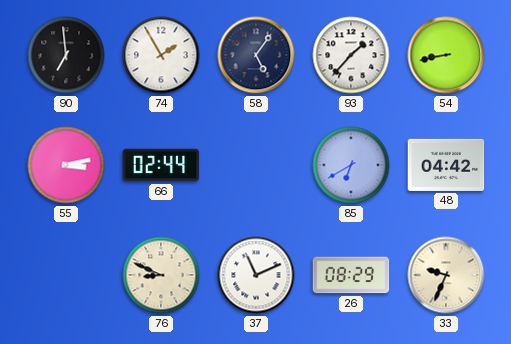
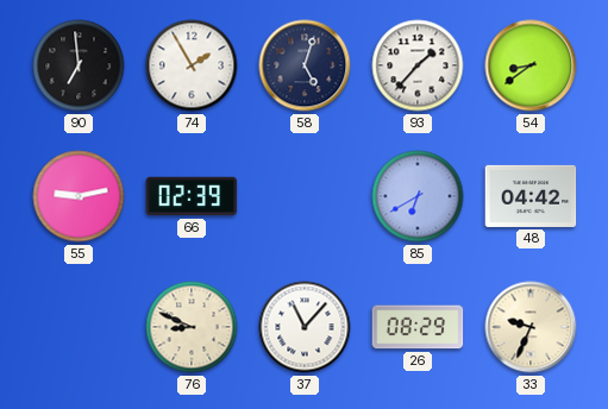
58: 5:06 -> 5:03 (305, 65)
54: 8:43 -> 8:39 (531, 65)
55: 3:13 -> 9:13 (79, 196)
66: 02:44 -> 02:39 (192, 196)
37: 11:11 -> 11:07 (305, 327)
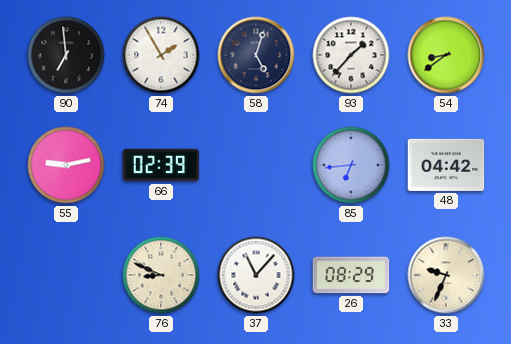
85: 6:40 -> 6:44 (351, 165)
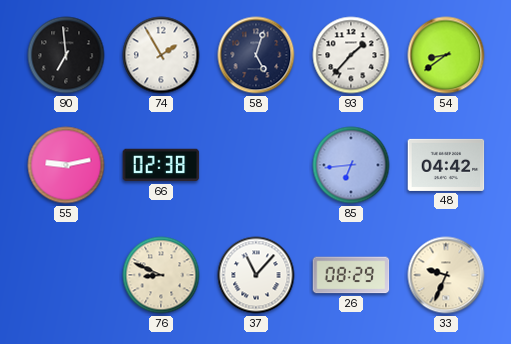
66: 02:39 -> 02:38 (161, 165)
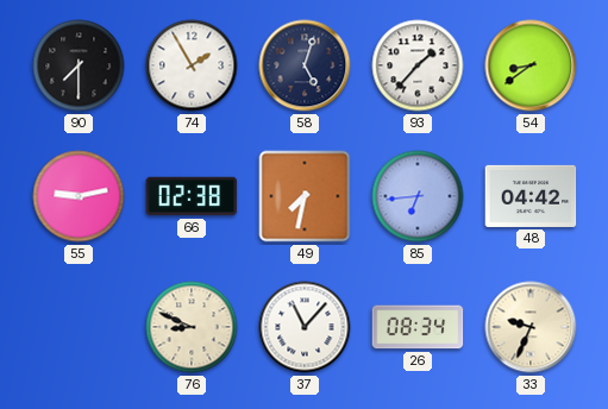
90: 6:59 -> 7:30 (79, 65)
49: none -> 7:32 (305, 196)
26: 08:29 -> 08:34 (418, 327)
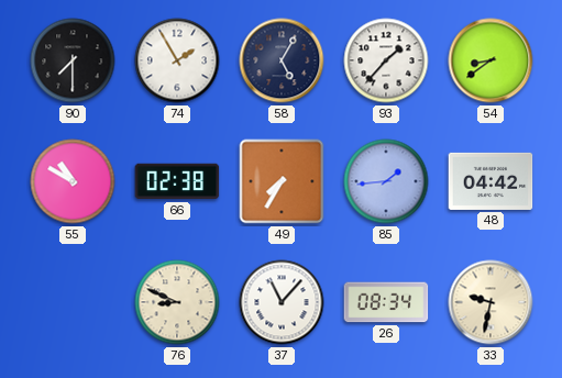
58: 5:03 -> 5:05 (282, 60)
55: 9:13 -> 10:50 (73, 181)
49: 7:32 -> 7:35 (282, 181)
85: 6:44 -> 1:44 (386, 181)
33: 9:34 -> 9:32 (491, 302)
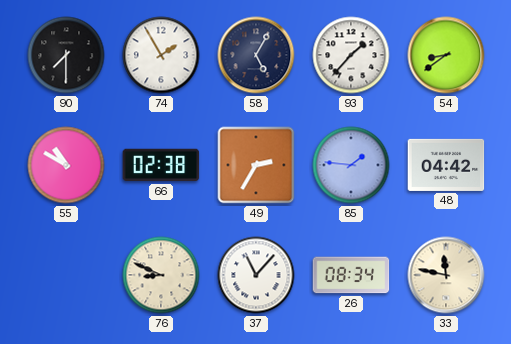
49: 7:35 -> 2:35 (256, 165)
85: 1:44 -> 1:46 (351, 165)
33: 9:32 -> 11:47 (446, 275)
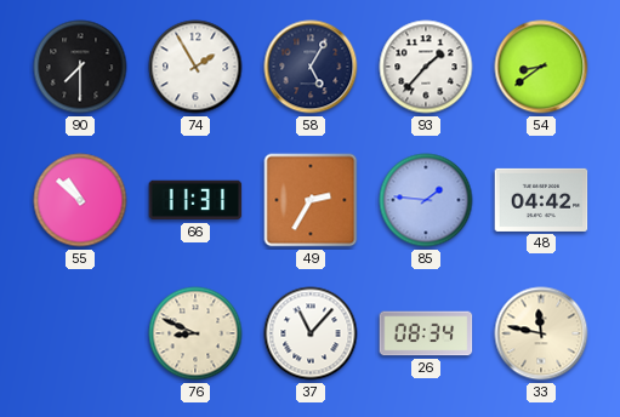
55: 10:50 -> 10:52 (80, 200)
66: 02:38 -> 11:31 (195, 200)
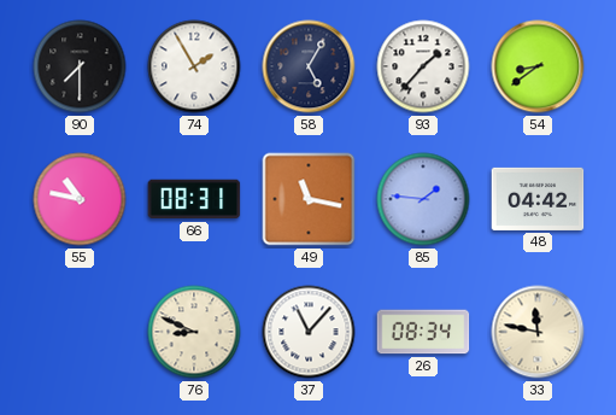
55: 10:52 -> 10:47 (80, 199)
66: 11:31 -> 08:31 (194, 199)
49: 2:35 -> 11:17 (309, 199)
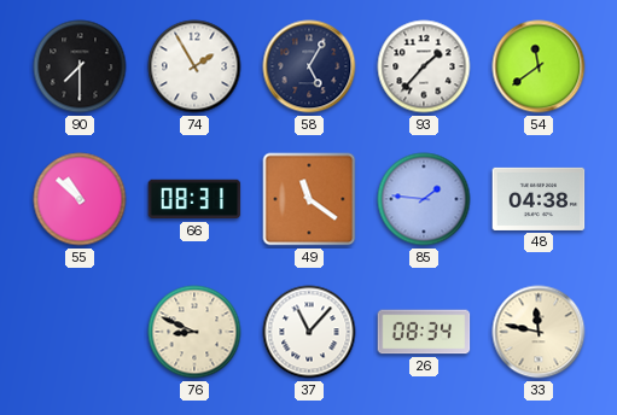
54: 8:39 -> 11:39 (539, 66)
55: 10:47 -> 10:52 (80, 199)
49: 11:17 -> 11:21 (309, 199)
48: 04:42 -> 04:38 (539, 199)
